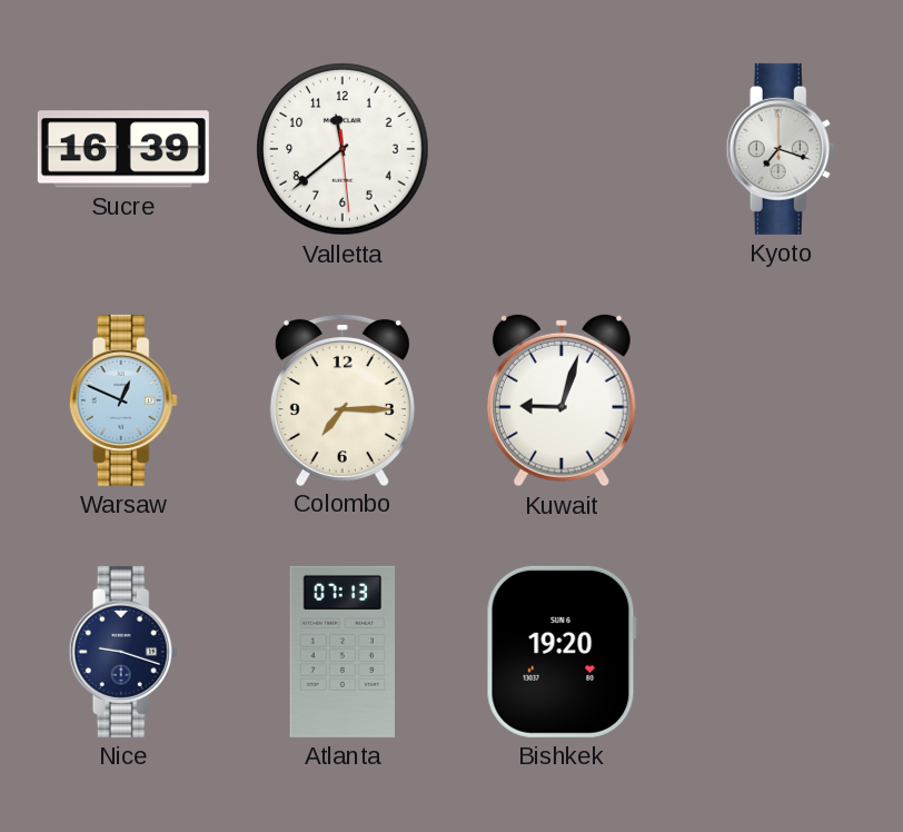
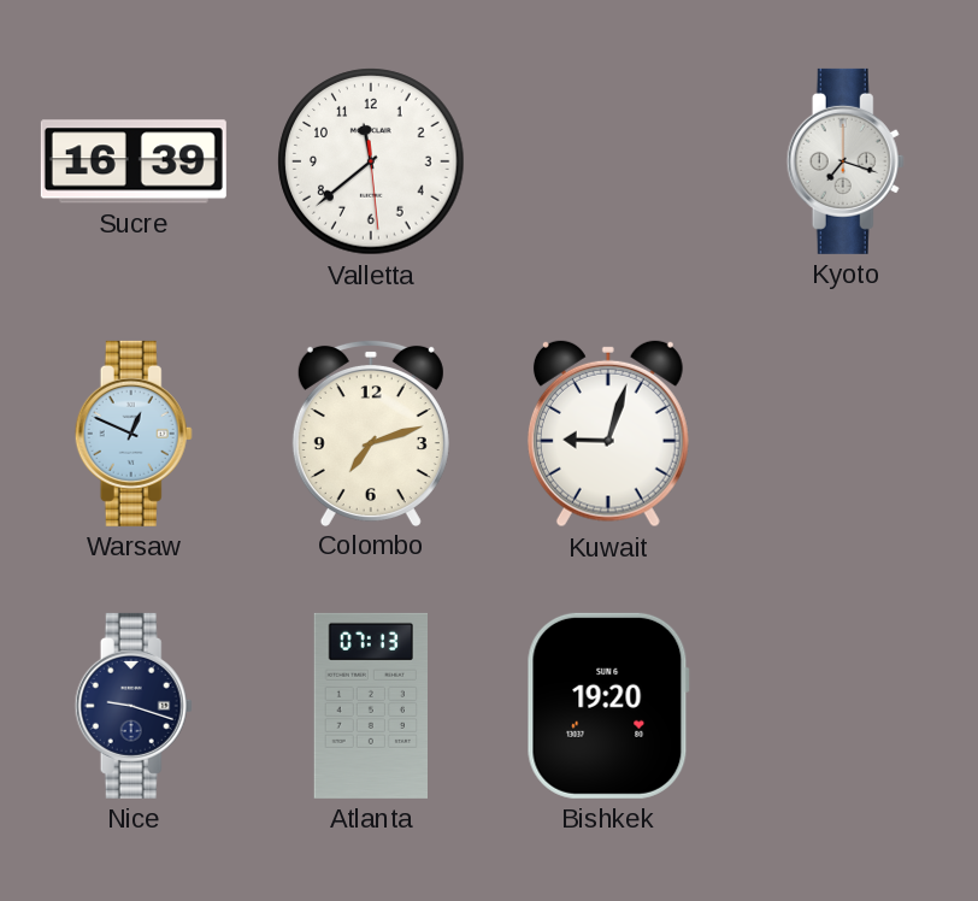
Colombo: 7:15 -> 7:12 (371, 432)
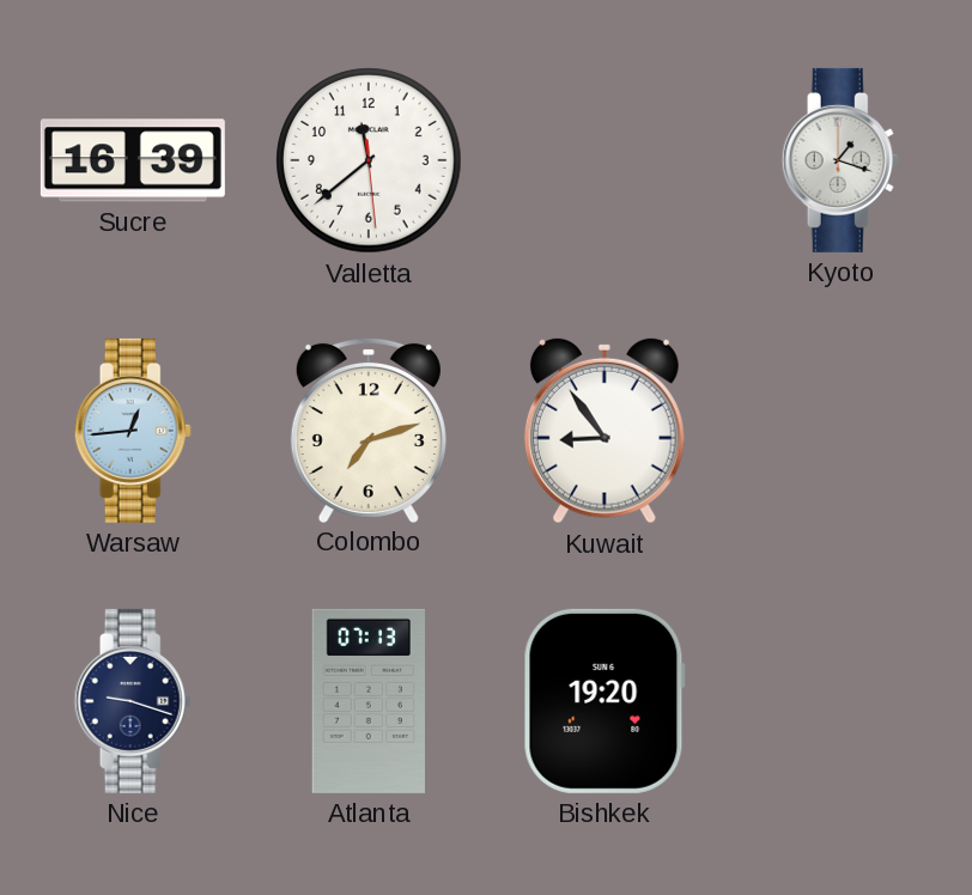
Kyoto: 7:18 -> 1:18 (840, 160)
Warsaw: 12:49 -> 12:44 (133, 431)
Kuwait: 9:03 -> 8:54 (605, 431)
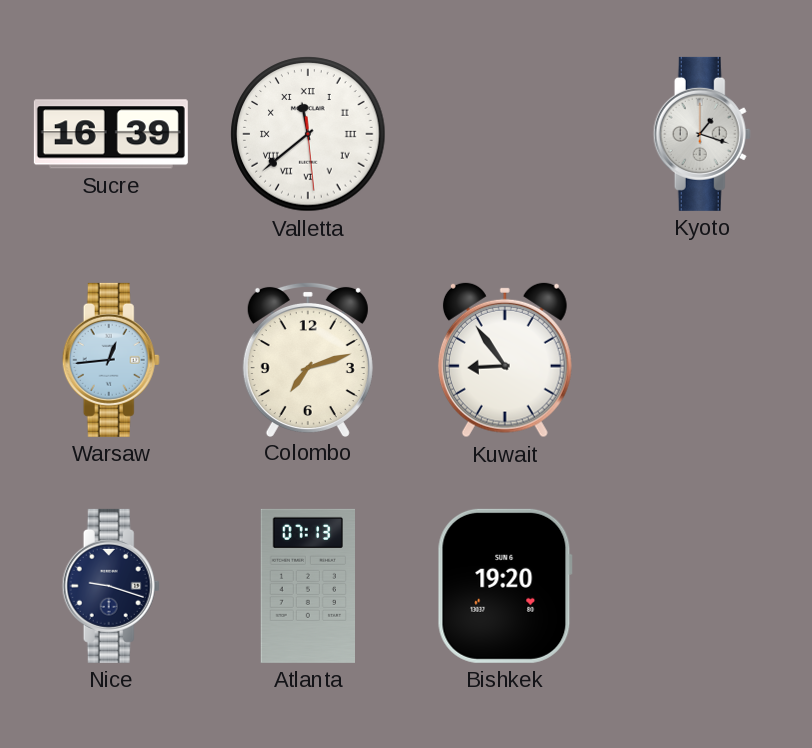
Valletta numerals: Arabic -> Roman (308, 134)
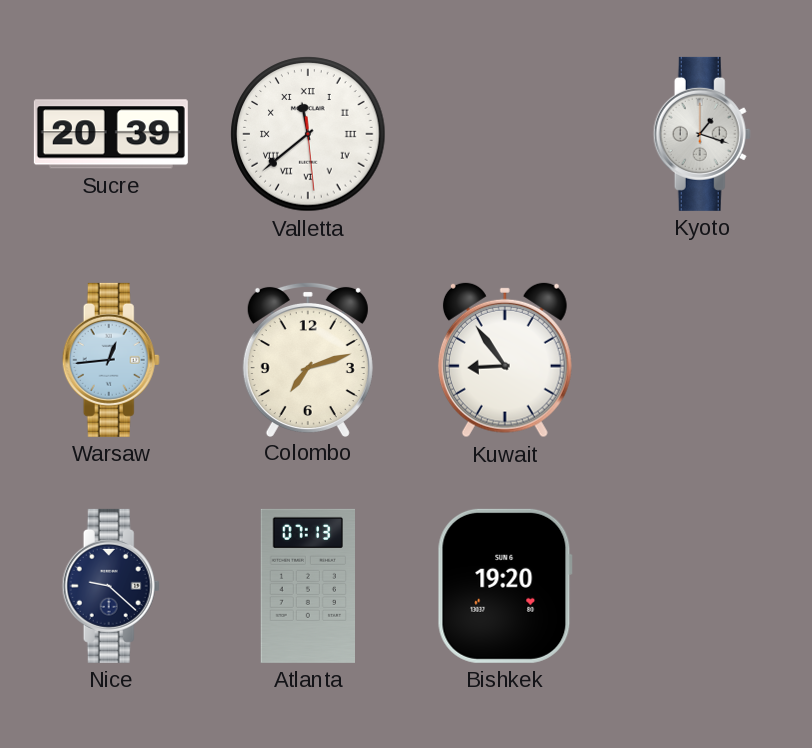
Sucre: 16:39 -> 20:39 (111, 134)
Nice: 9:18 -> 9:22 (111, 586)
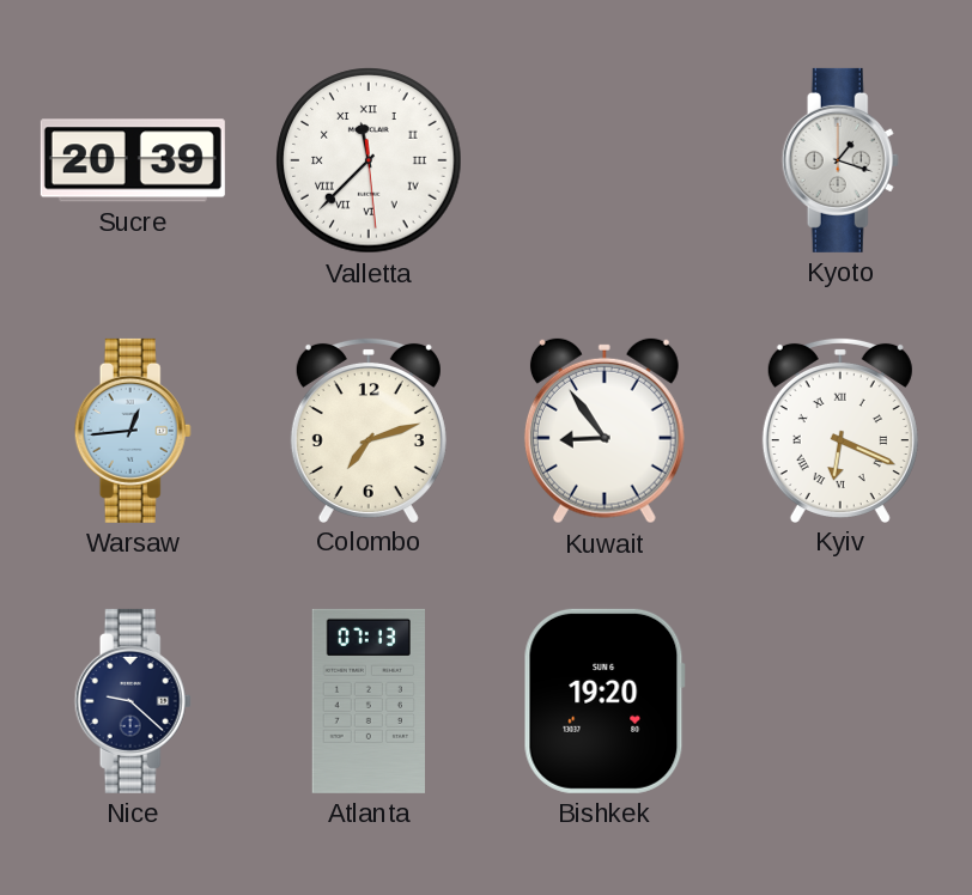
Valletta: 11:38 -> 11:37 (369, 160)
Kyiv: none -> 6:19 (840, 430)
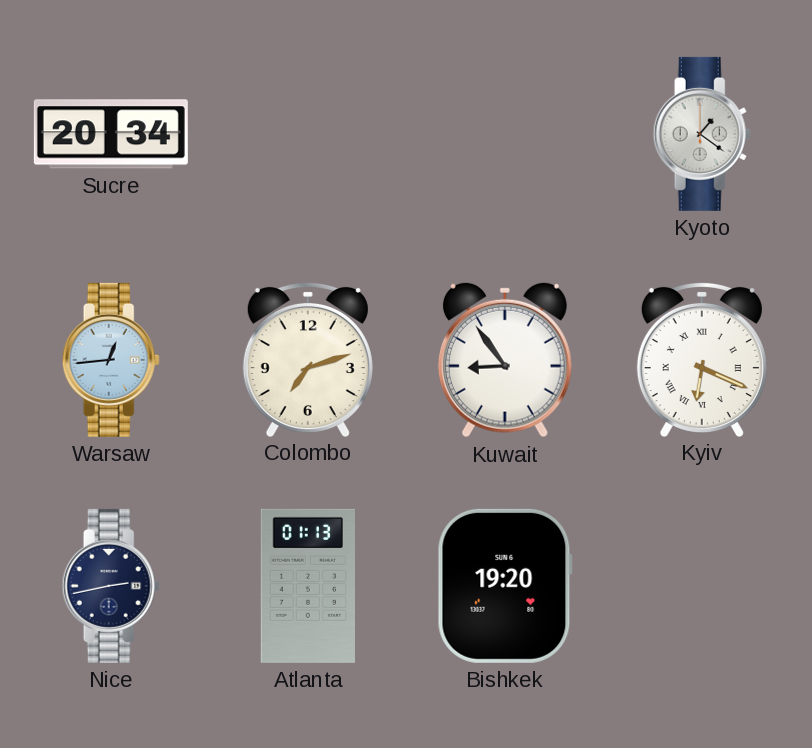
Sucre: 20:39 -> 20:34 (111, 134)
Valletta: 11:37 -> none (369, 160)
Kyoto: 1:18 -> 1:21 (702, 134)
Nice: 9:22 -> 2:43 (111, 586)
Atlanta: 07:13 -> 01:13 (307, 586)
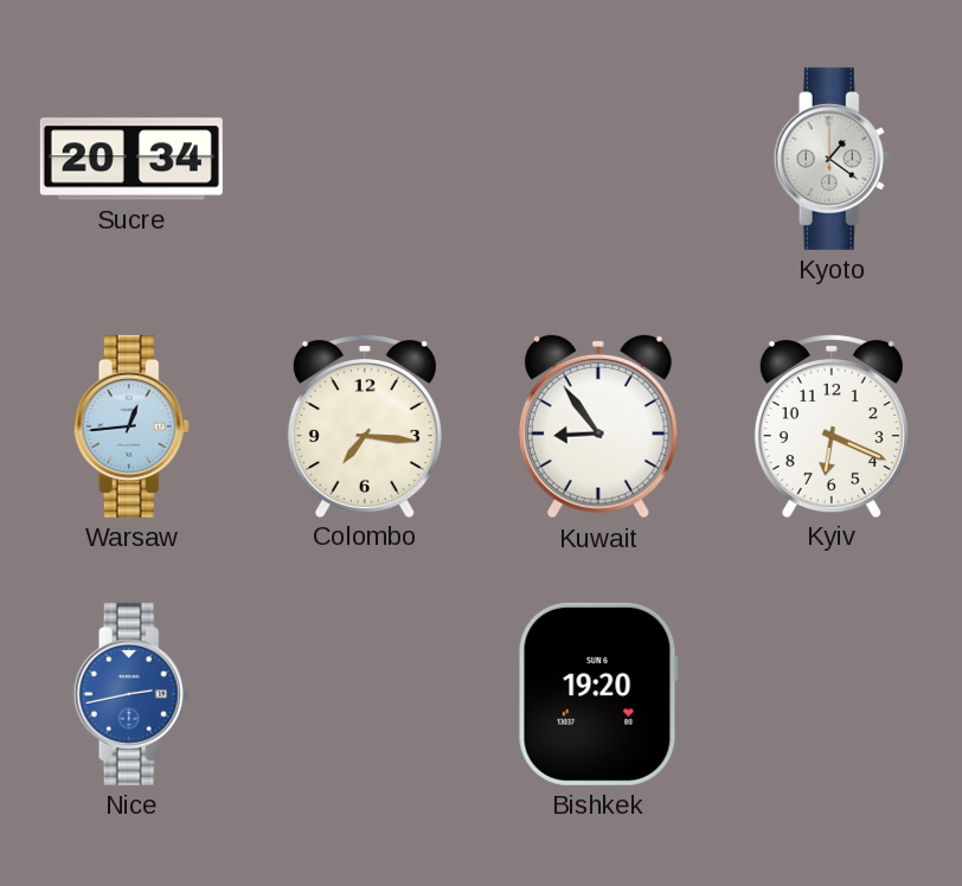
Colombo: 7:12 -> 7:16 (365, 425)
Kyiv numerals: Roman -> Arabic (832, 425)
Nice dial: navy -> blue (132, 694)
Atlanta: 01:13 -> none (307, 586)
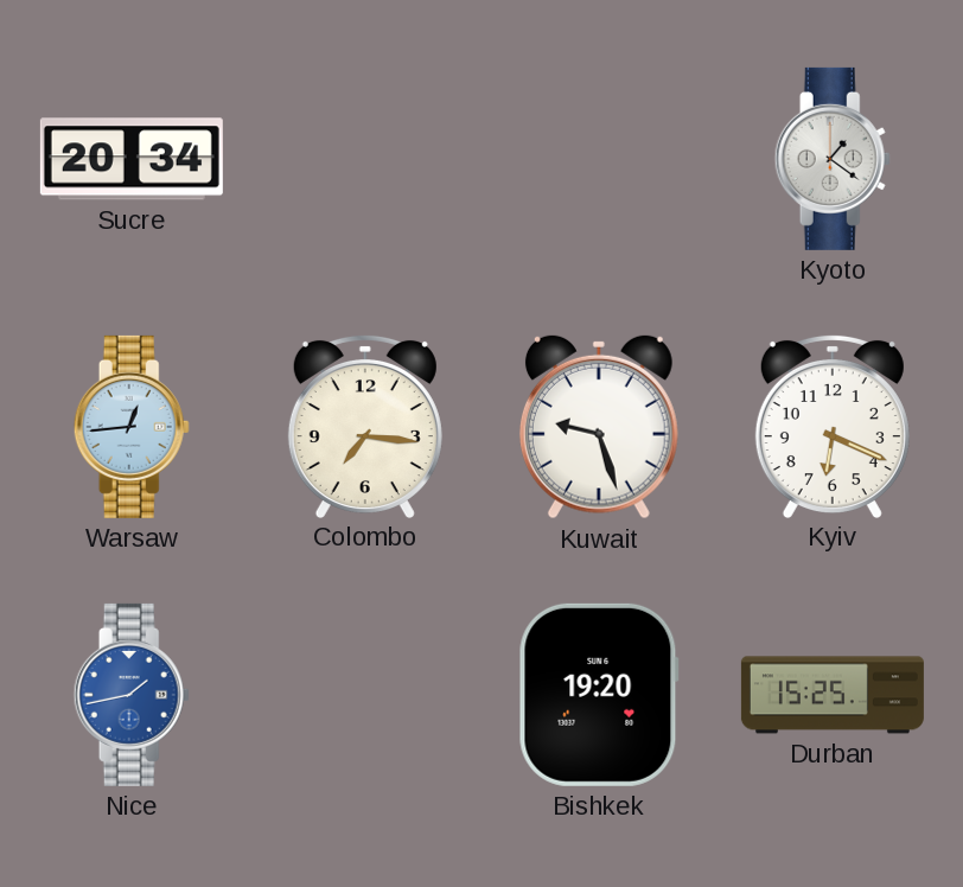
Kuwait: 8:54 -> 9:27 (599, 427)
Nice: 2:43 -> 1:43 (132, 695)
Durban: none -> 15:25 (833, 695)
